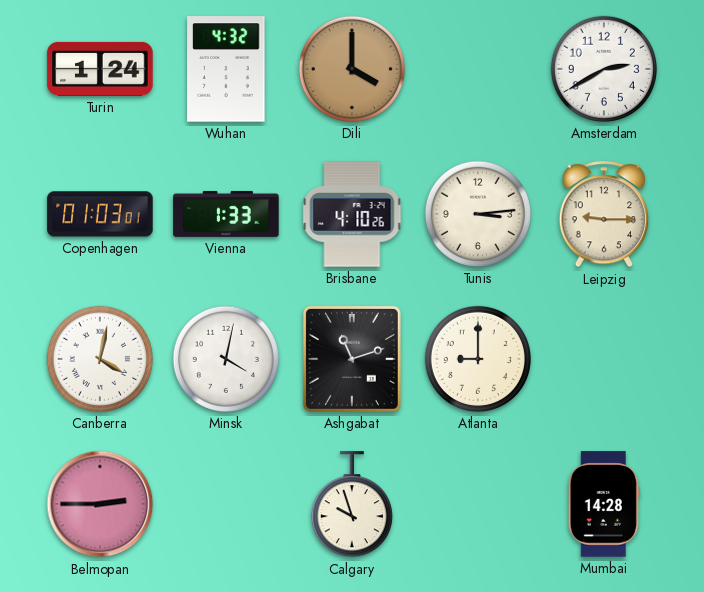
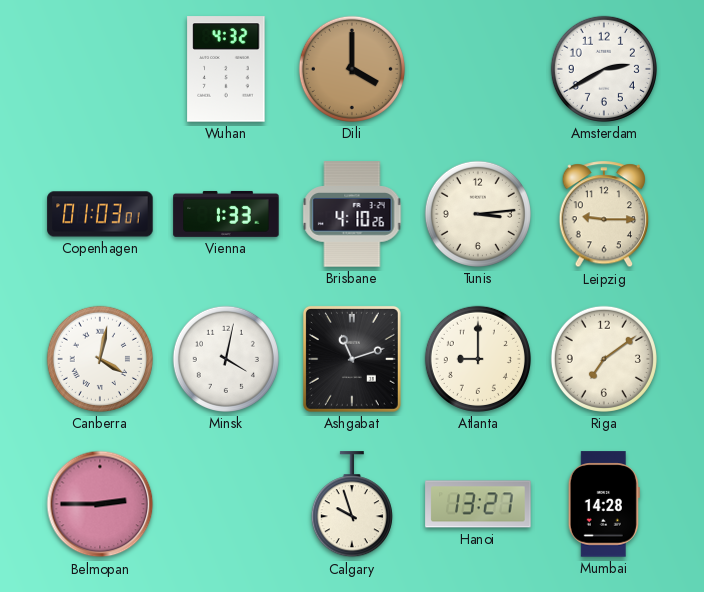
Turin: 1:24 -> none (100, 69)
Riga: none -> 7:09 (604, 359)
Hanoi: none -> 13:27 (478, 504)
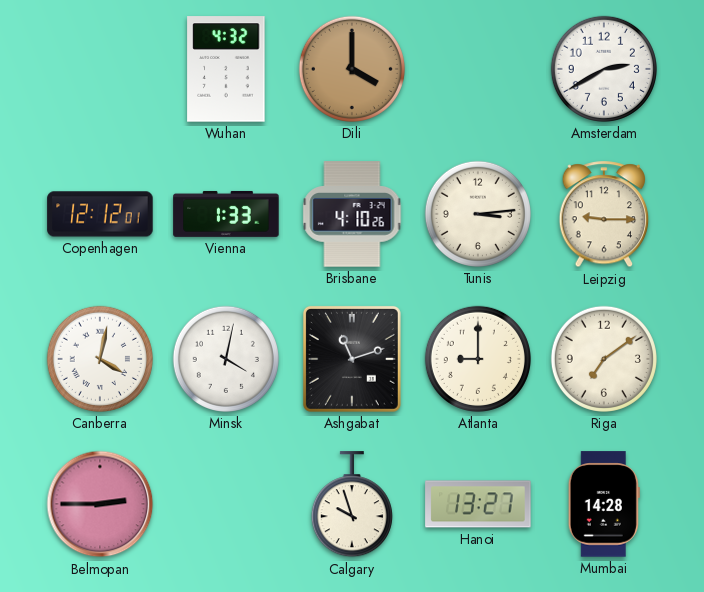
Copenhagen: 01:03 -> 12:12 (100, 214)
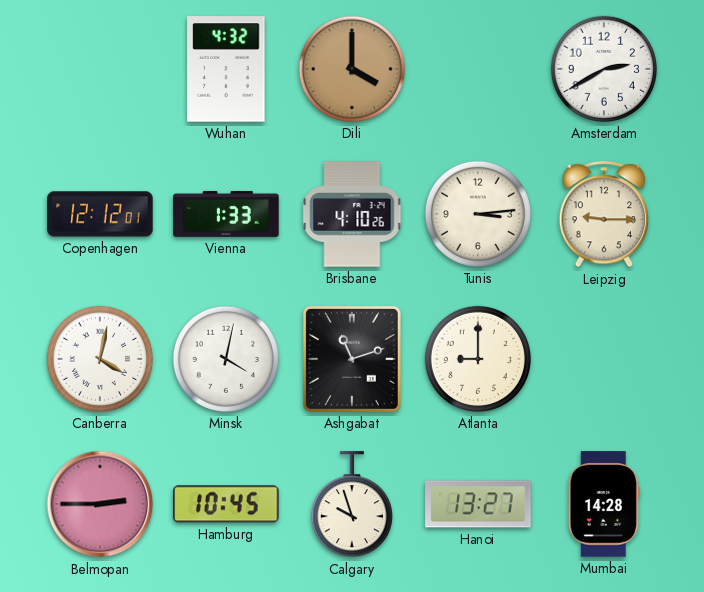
Riga: 7:09 -> none (604, 359)
Hamburg: none -> 10:45 (226, 504)
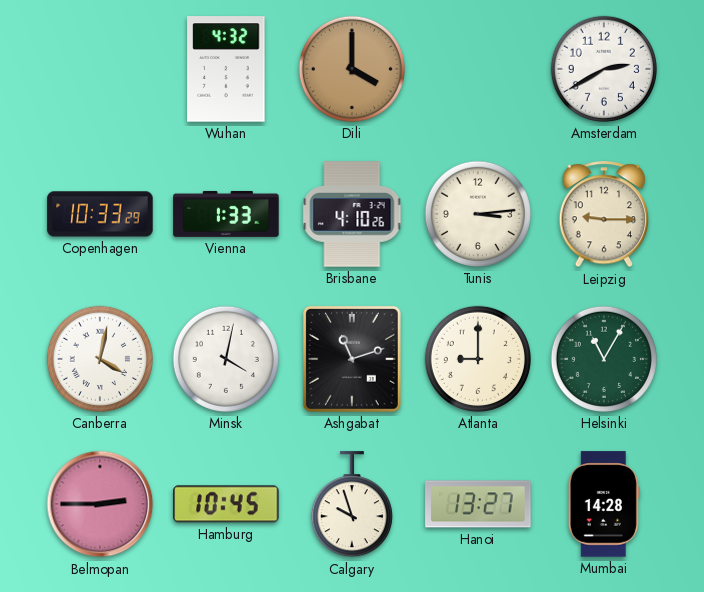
Copenhagen: 12:12 -> 10:33 (100, 214)
Helsinki: none -> 11:05 (604, 359)
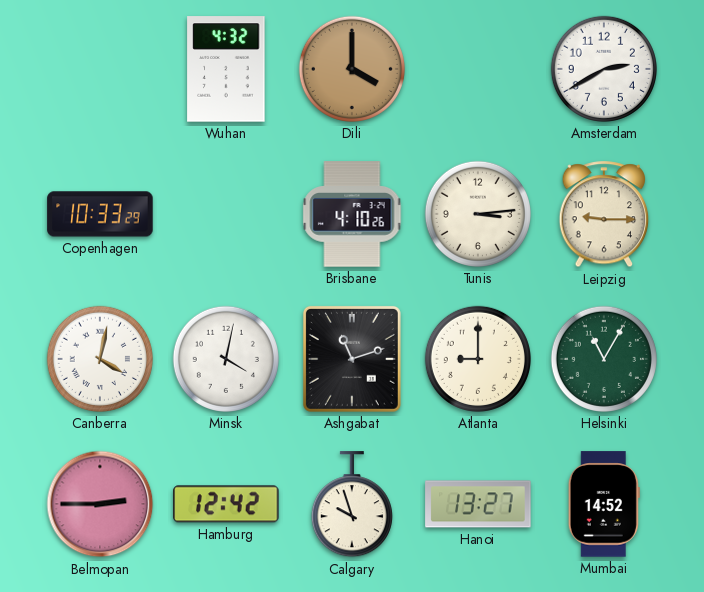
Vienna: 1:33 -> none (226, 214)
Hamburg: 10:45 -> 12:42 (226, 504)
Mumbai: 14:28 -> 14:52 (604, 504)
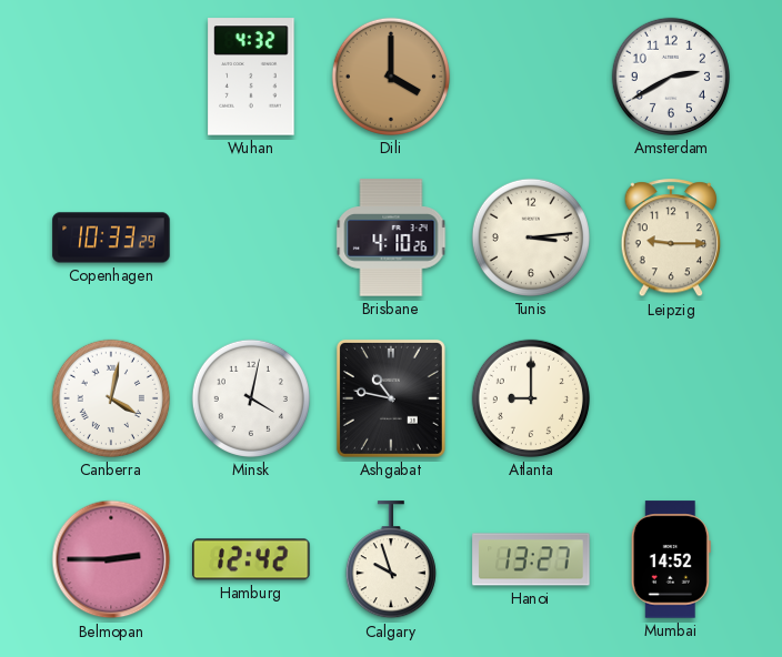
Ashgabat: 11:12 -> 10:47 (391, 398)
Helsinki: 11:05 -> none (604, 359)
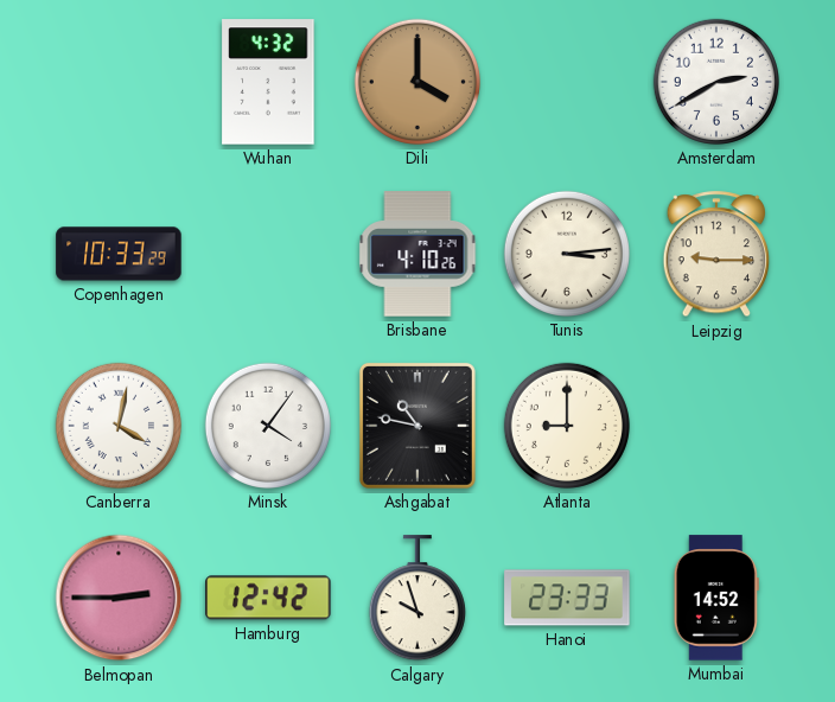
Minsk: 4:02 -> 4:06 (268, 426)
Hanoi: 13:27 -> 23:33 (567, 598)
